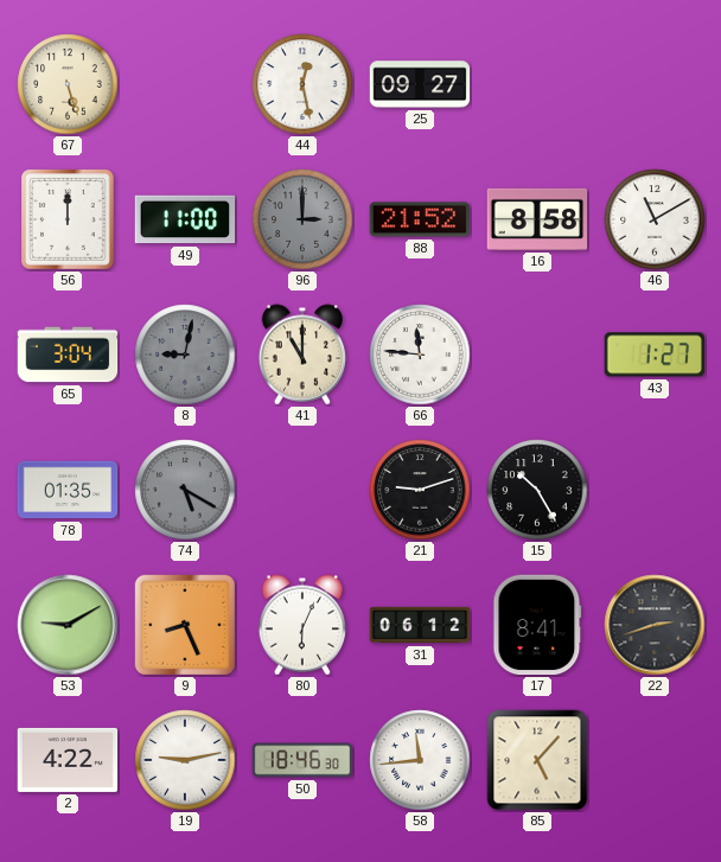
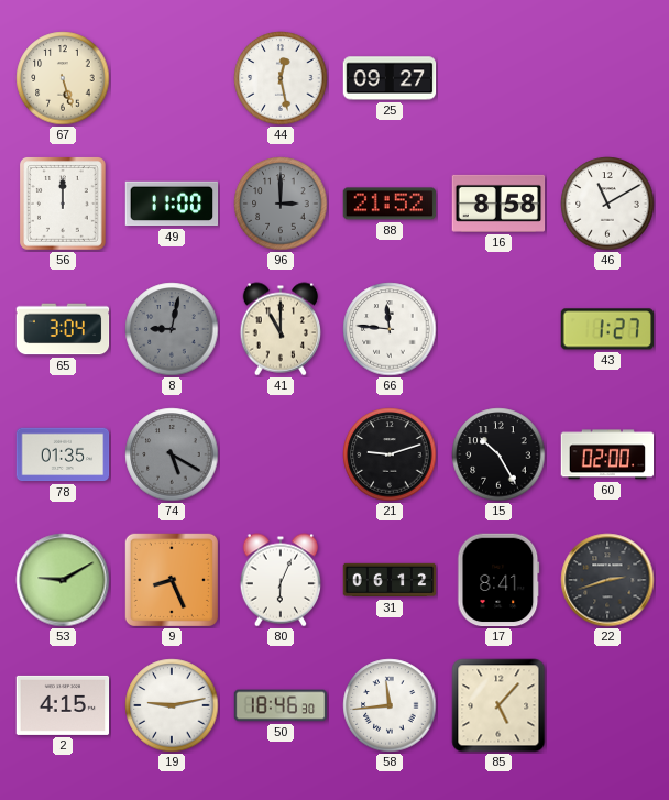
60: none -> 02:00 (607, 454)
2: 4:22 -> 4:15 (63, 705)
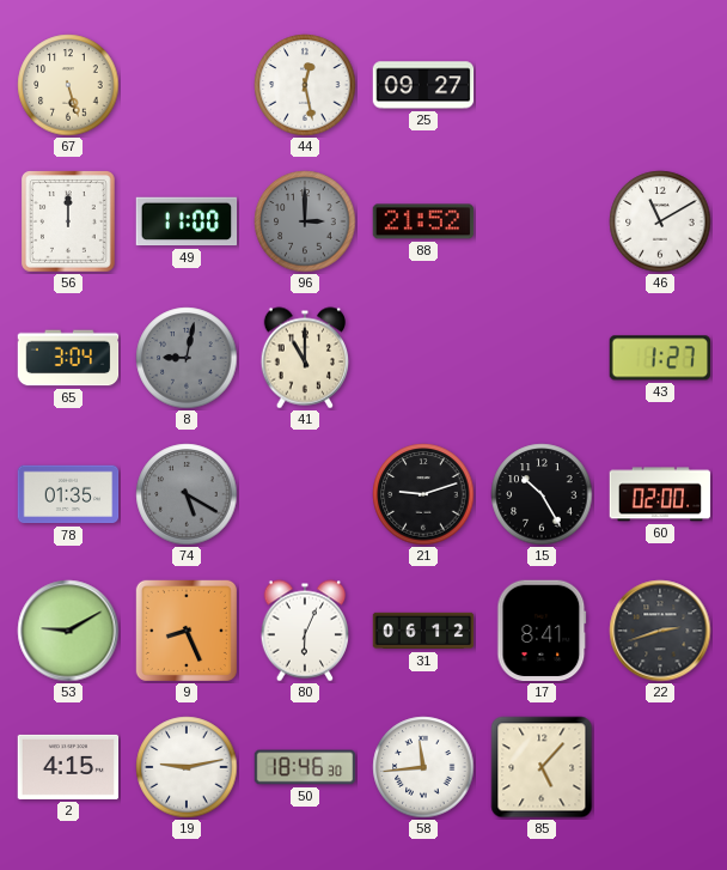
16: 8:58 -> none (498, 204)
66: 11:46 -> none (390, 329)
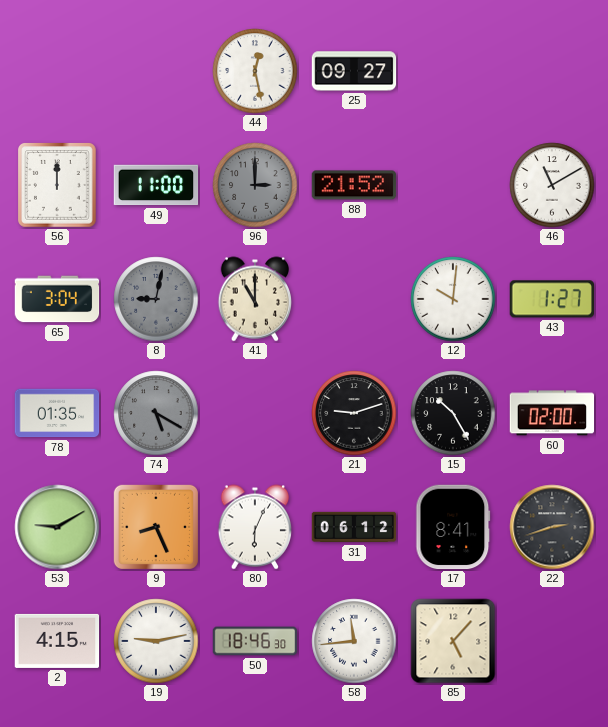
67: 5:27 -> none (68, 85)
12: none -> 10:01 (453, 299)
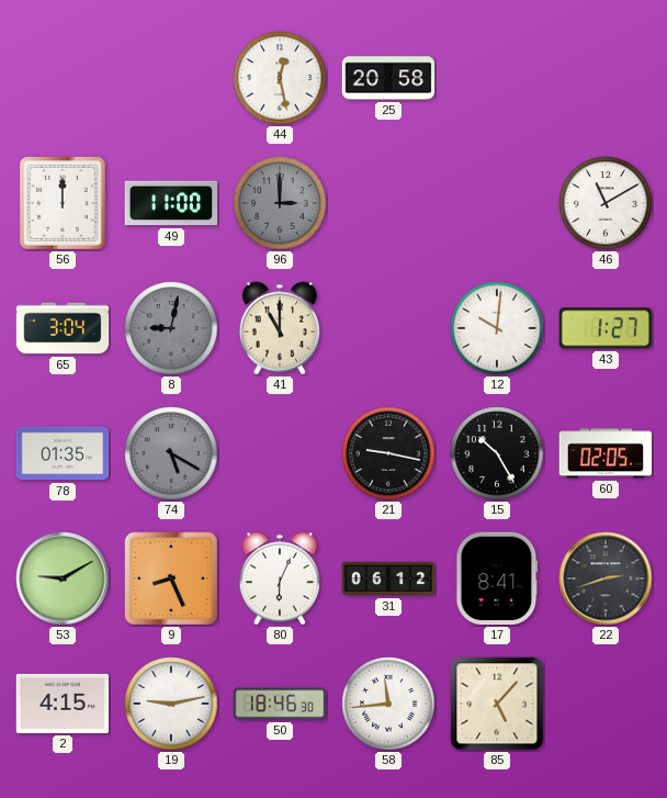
25: 09:27 -> 20:58 (388, 78)
88: 21:52 -> none (354, 185)
21: 9:12 -> 9:17 (388, 453)
60: 02:00 -> 02:05 (606, 453)
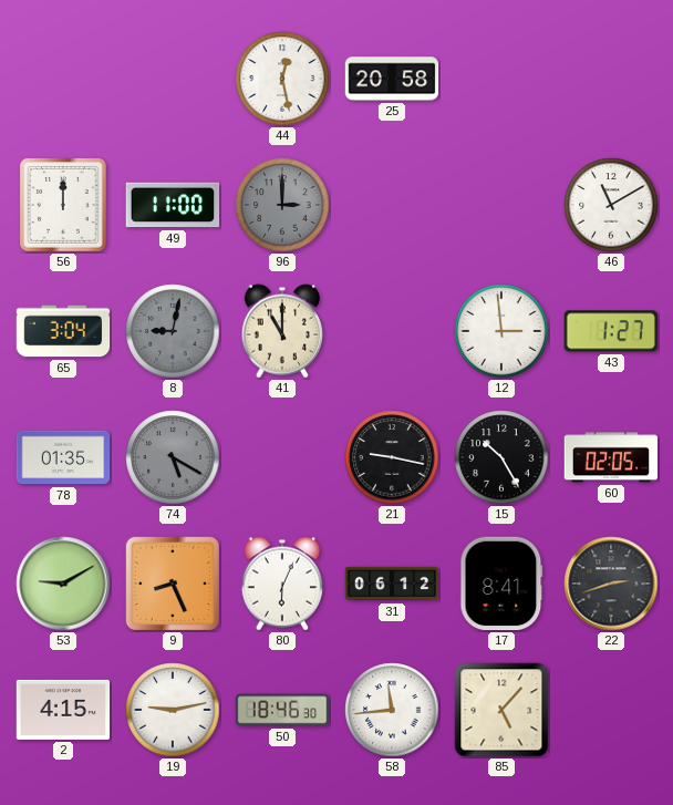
12: 10:01 -> 2:59 (501, 331)
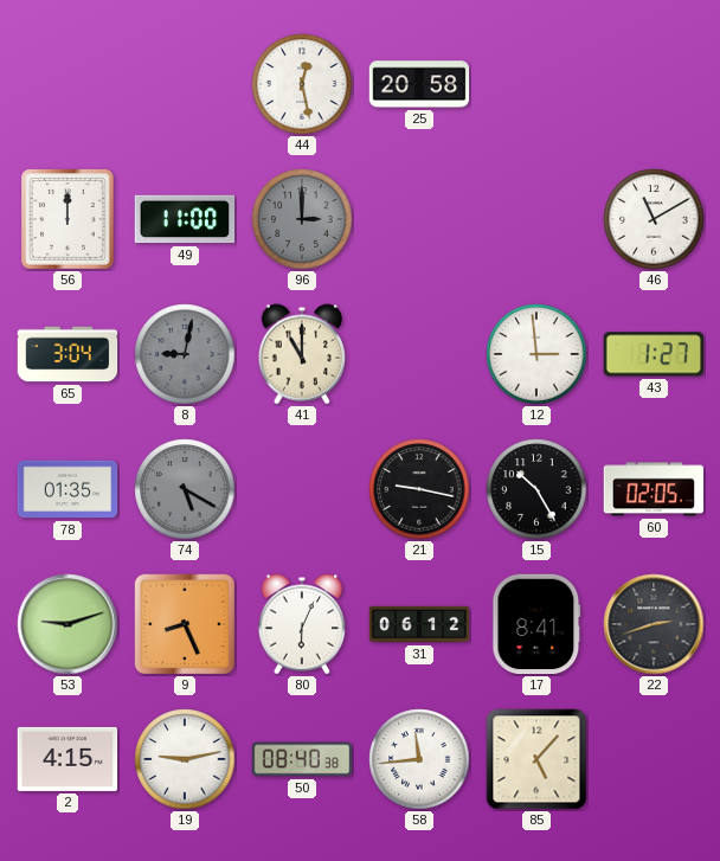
53: 9:10 -> 9:12 (67, 624)
50: 18:46 -> 08:40 (302, 759)
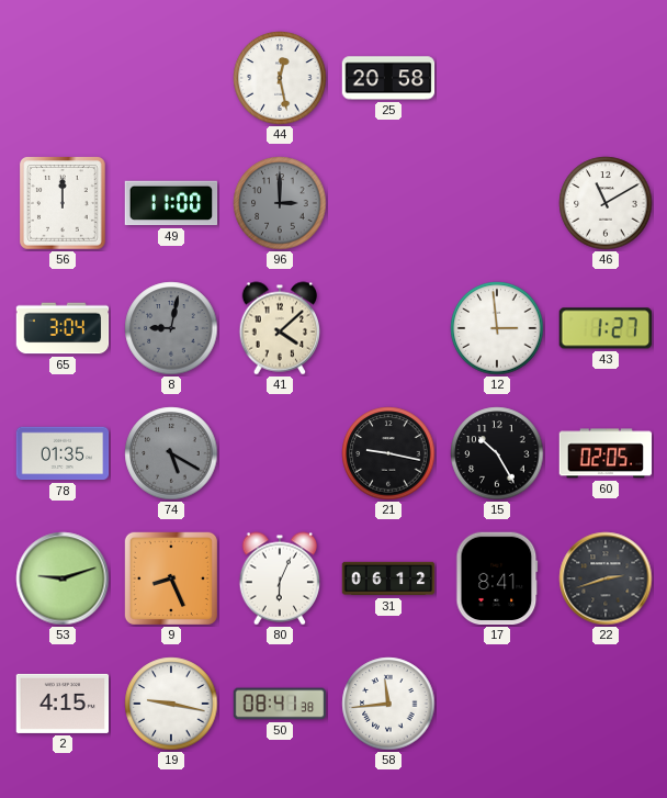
41: 11:00 -> 4:08 (280, 328)
19: 9:13 -> 9:17 (171, 704)
50: 08:40 -> 08:41 (280, 704)
85: 5:07 -> none (536, 759)
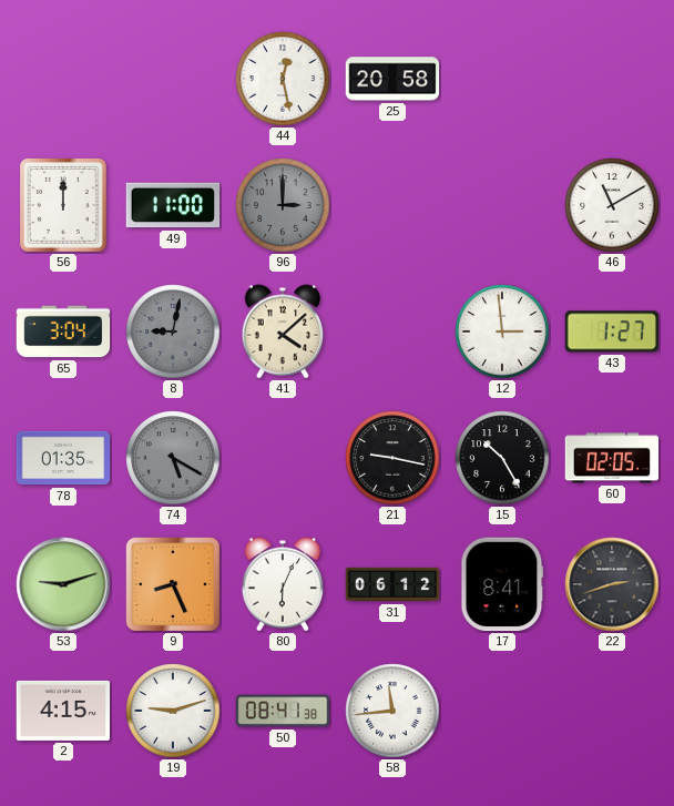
19: 9:17 -> 9:12 (173, 711)
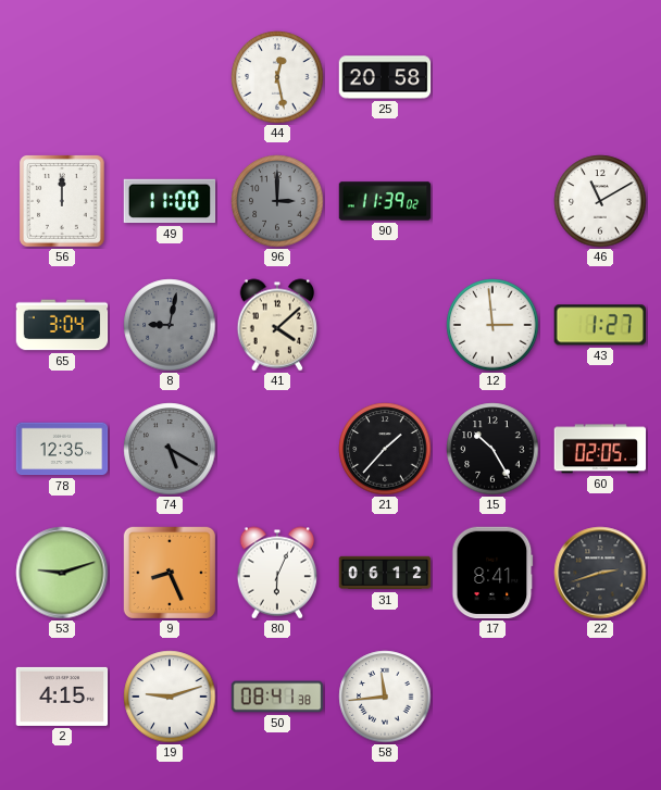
90: none -> 11:39 (385, 201)
78: 01:35 -> 12:35 (62, 449)
21: 9:17 -> 1:37 (385, 449)
